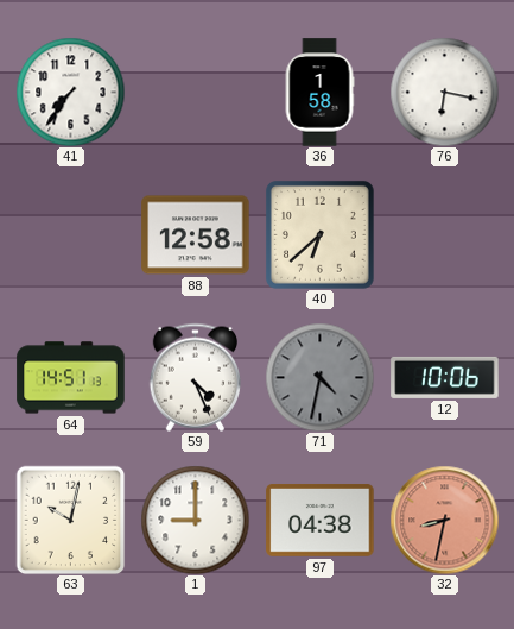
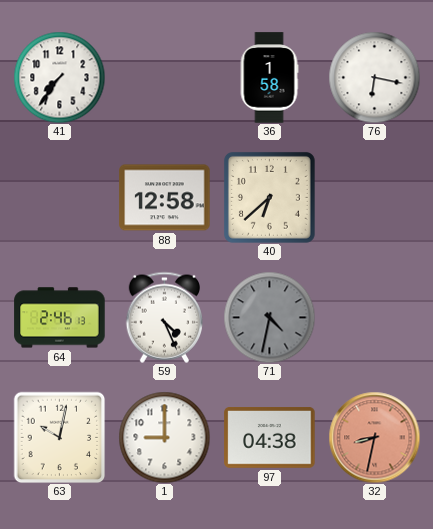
64: 14:51 -> 2:46 (60, 318)
12: 10:06 -> none (445, 377)
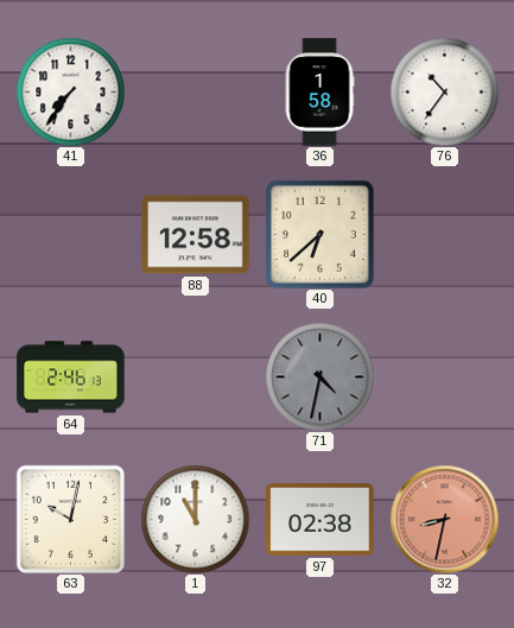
76: 6:17 -> 10:36 (444, 91)
59: 4:26 -> none (165, 317)
1: 9:00 -> 11:00 (195, 519)
97: 04:38 -> 02:38 (321, 520)
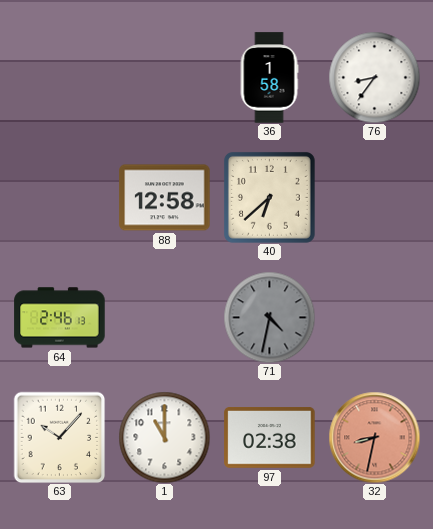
41: 7:36 -> none (70, 91)
76: 10:36 -> 8:36 (374, 77)
63: 10:02 -> 10:07 (59, 437)
